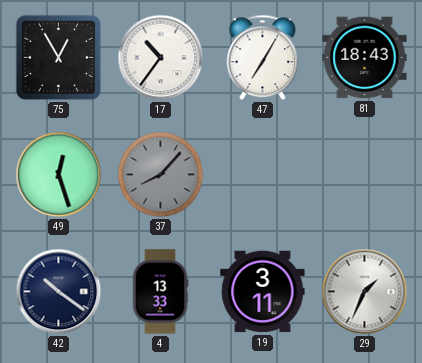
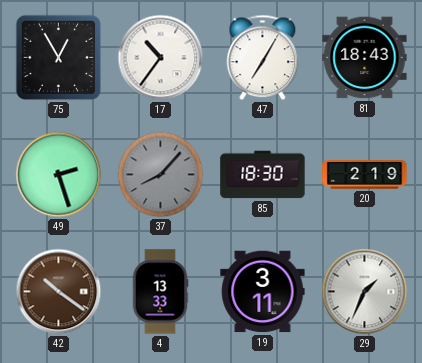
49: 12:27 -> 2:27 (59, 175)
85: none -> 18:30 (263, 175)
20: none -> 2:19 (365, 175)
42 dial: navy -> brown (59, 292)
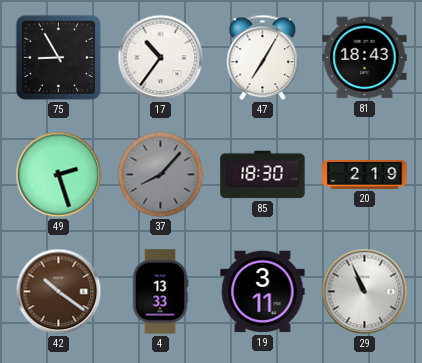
75: 12:55 -> 8:55 (59, 58)
29: 1:34 -> 10:56 (365, 292)
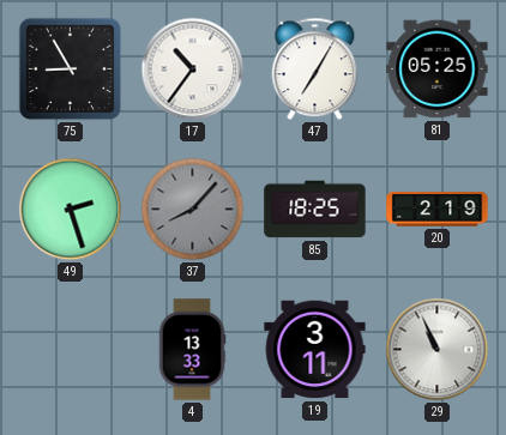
81: 18:43 -> 05:25 (438, 70)
85: 18:30 -> 18:25 (315, 210)
42: 10:21 -> none (59, 292)
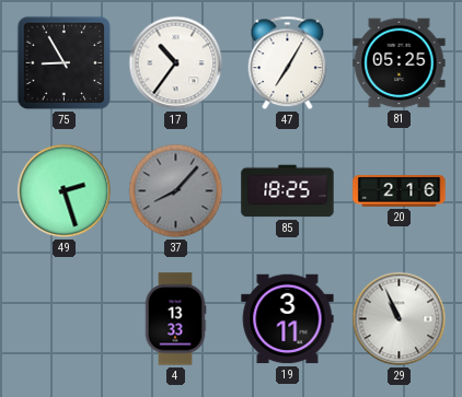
20: 2:19 -> 2:16 (400, 191)
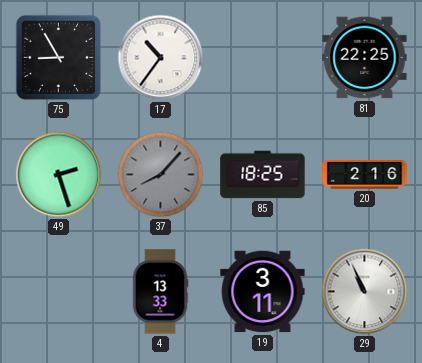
47: 7:05 -> none (288, 63)
81: 05:25 -> 22:25 (365, 58)
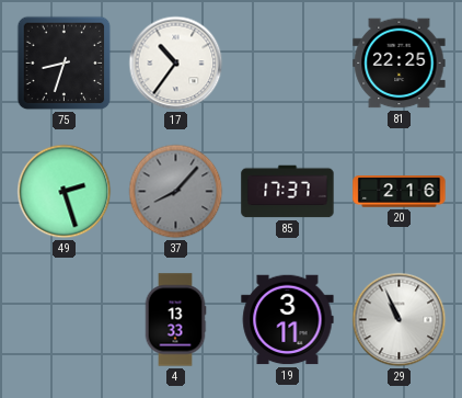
75: 8:55 -> 8:33 (65, 64)
85: 18:25 -> 17:37 (288, 192)
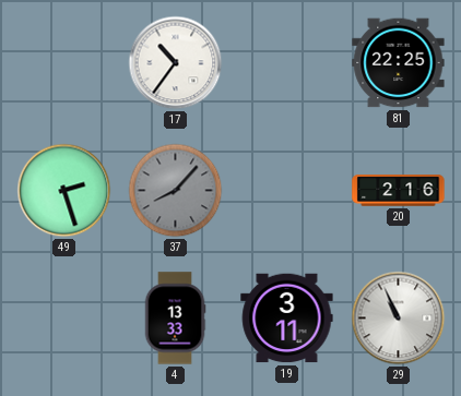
75: 8:33 -> none (65, 64)
85: 17:37 -> none (288, 192)
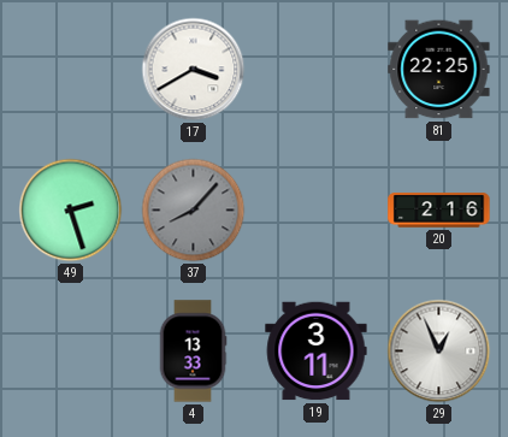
17: 10:36 -> 3:40 (194, 70)
29: 10:56 -> 12:56 (439, 352)
